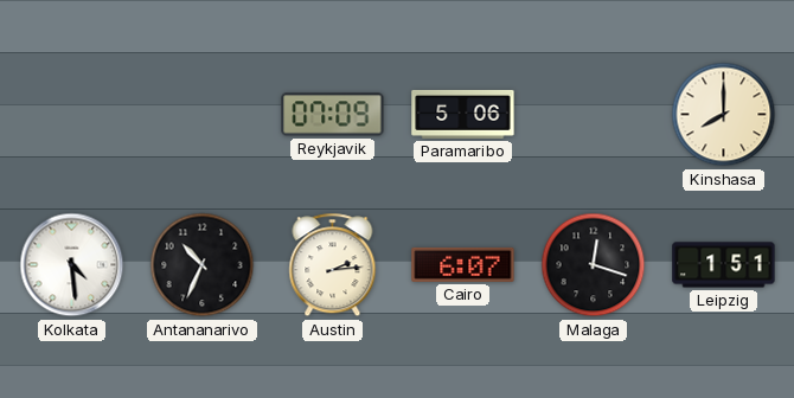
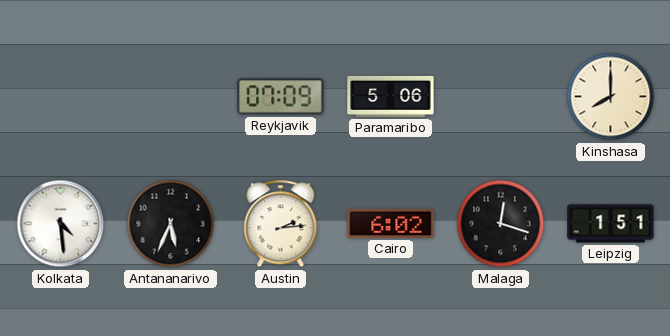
Antananarivo: 10:34 -> 5:34 (171, 224)
Cairo: 6:07 -> 6:02 (391, 223)
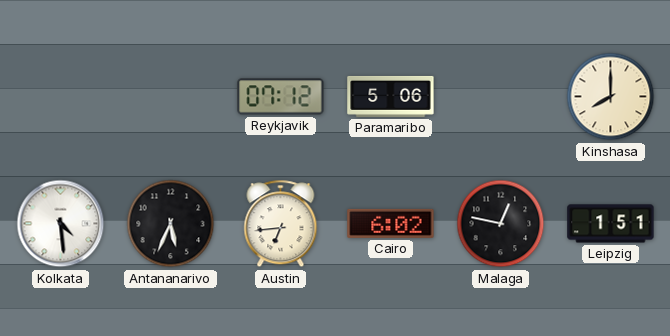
Reykjavik: 07:09 -> 07:12 (281, 97)
Austin: 2:14 -> 6:44 (281, 224)
Malaga: 12:18 -> 12:47 (501, 224)
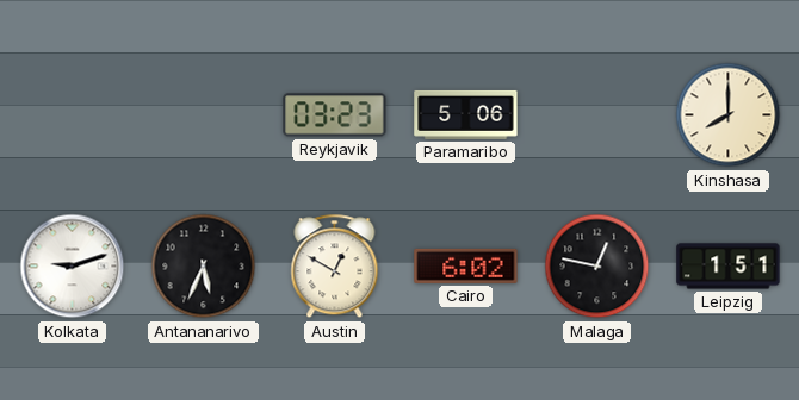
Reykjavik: 07:12 -> 03:23 (335, 115)
Kolkata: 4:29 -> 9:12 (73, 267)
Austin: 6:44 -> 12:50 (335, 267)
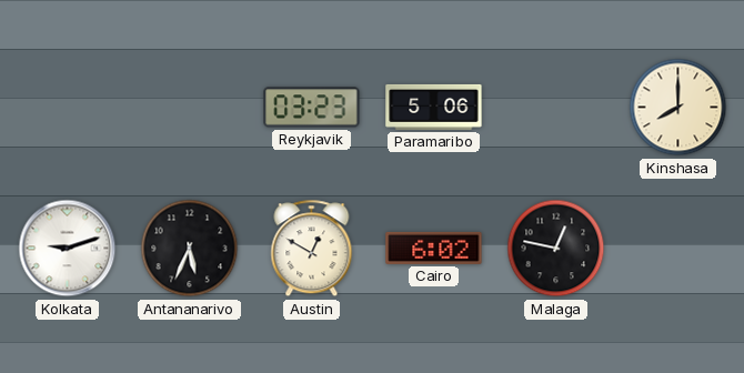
Leipzig: 1:51 -> none (729, 267)
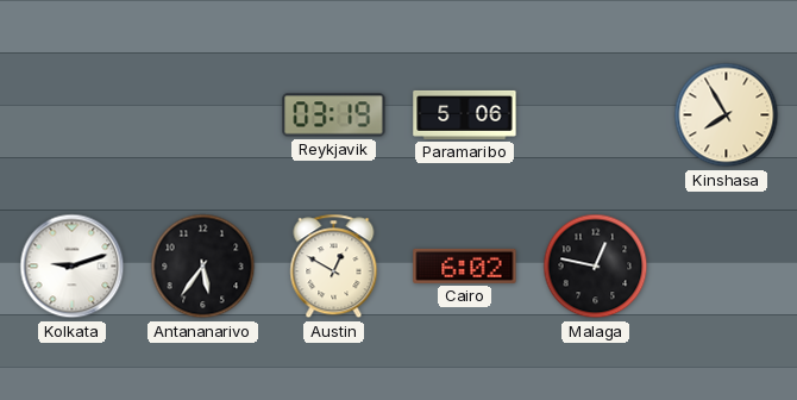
Reykjavik: 03:23 -> 03:19 (334, 115)
Kinshasa: 8:00 -> 7:55 (727, 115)
Antananarivo: 5:34 -> 5:36 (203, 267)
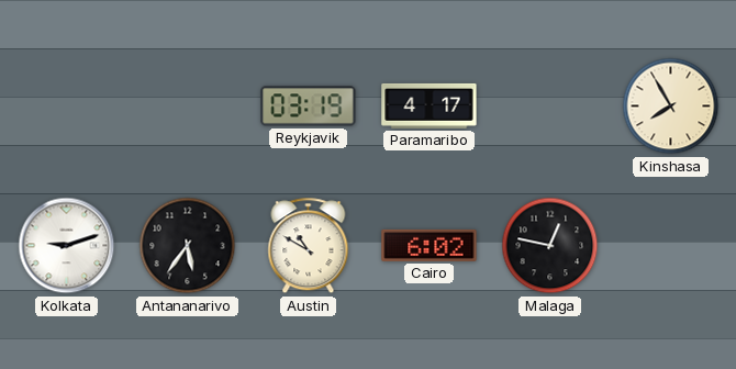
Paramaribo: 5:06 -> 4:17 (430, 105)
Austin: 12:50 -> 10:50 (309, 246)
